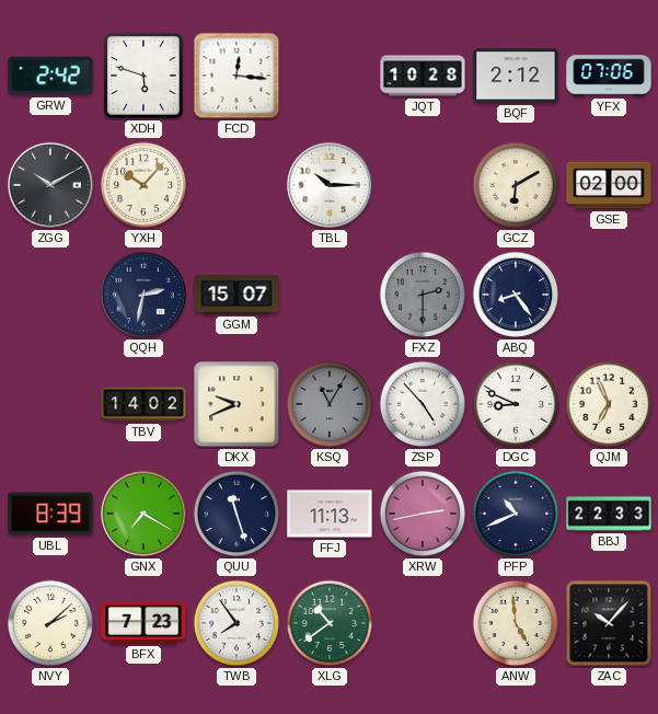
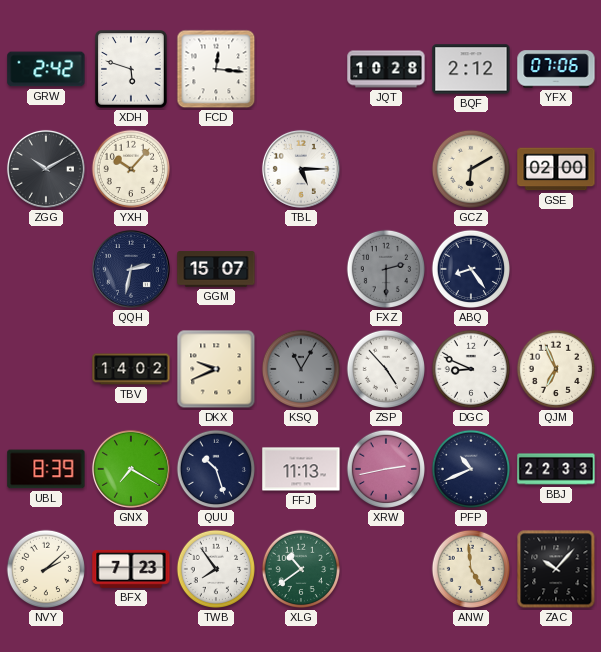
TBL: 10:15 -> 5:15 (301, 169)
QUU: 11:27 -> 10:27 (216, 469)
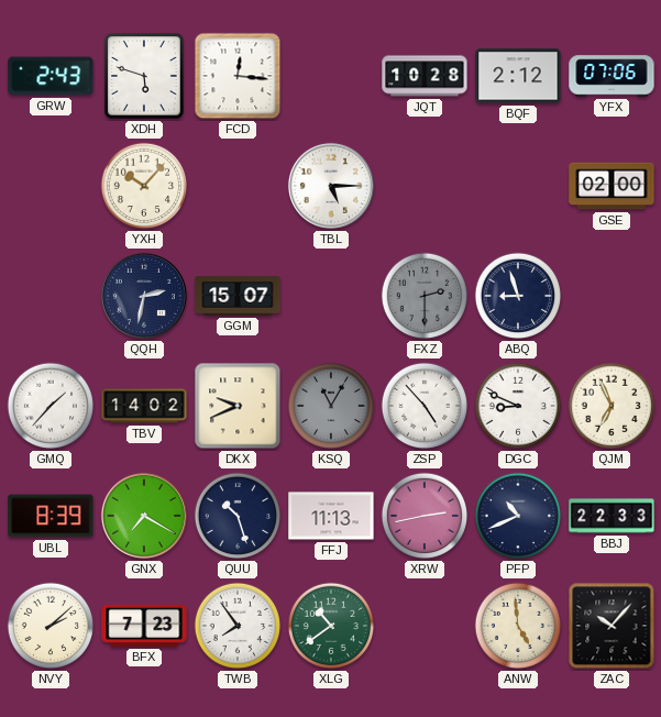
GRW: 2:42 -> 2:43 (51, 76)
ZGG: 10:10 -> none (46, 169)
GCZ: 6:10 -> none (471, 169)
ABQ: 8:24 -> 8:57 (518, 296)
GMQ: none -> 1:37 (51, 406)
